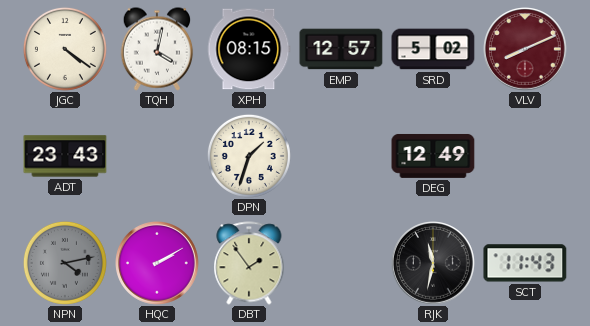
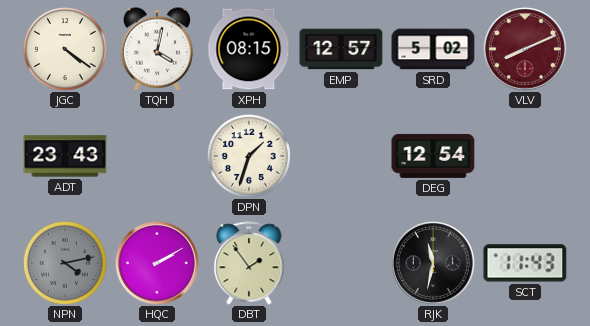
DEG: 12:49 -> 12:54 (433, 156)
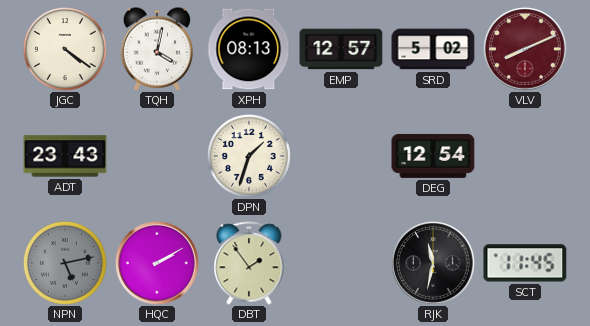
XPH: 08:15 -> 08:13 (249, 49)
NPN: 4:13 -> 5:13 (65, 263)
SCT: 11:43 -> 11:45 (525, 263)
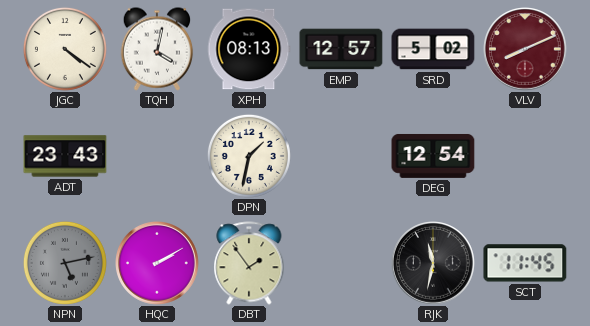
DPN: 1:33 -> 1:32 (249, 156)
